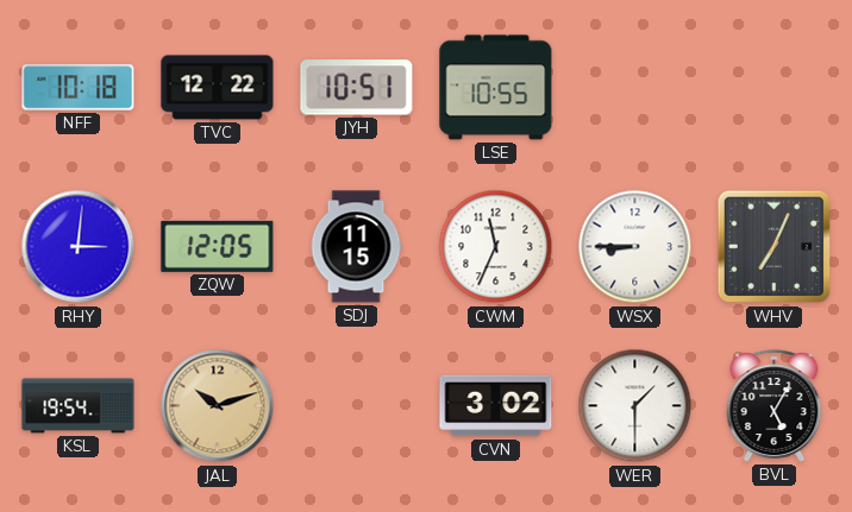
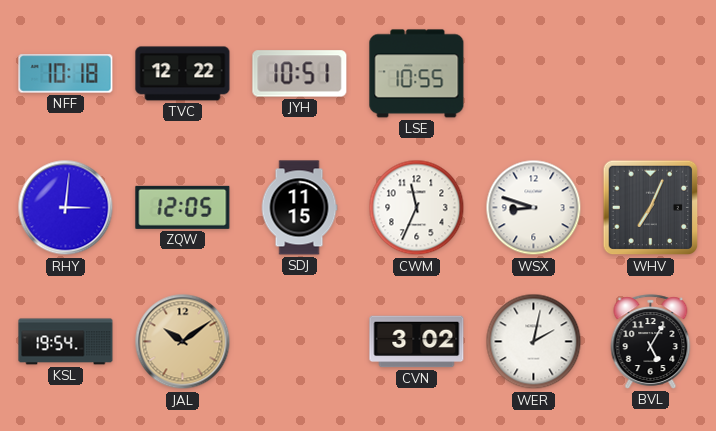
WSX: 8:45 -> 8:48 (534, 208)
JAL: 10:12 -> 10:09 (183, 342)
WER: 1:30 -> 2:02 (534, 342)
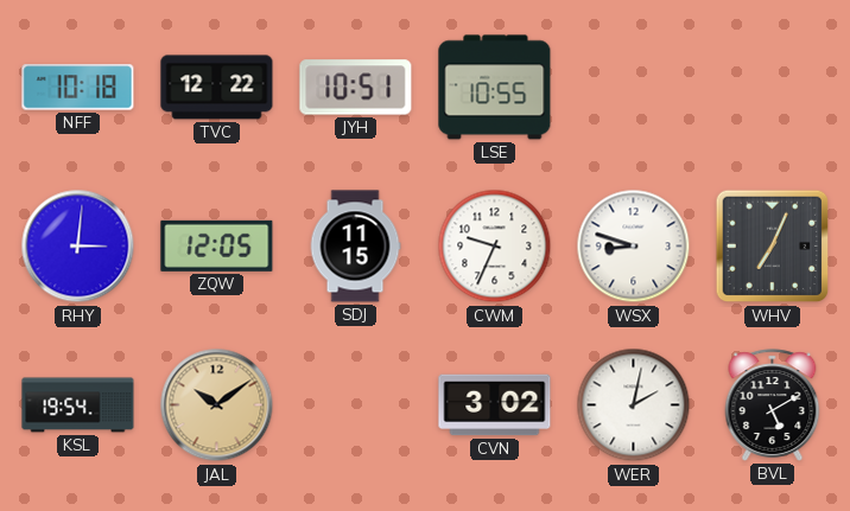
CWM: 11:34 -> 9:34 (495, 247)
BVL: 5:05 -> 5:10 (773, 405)
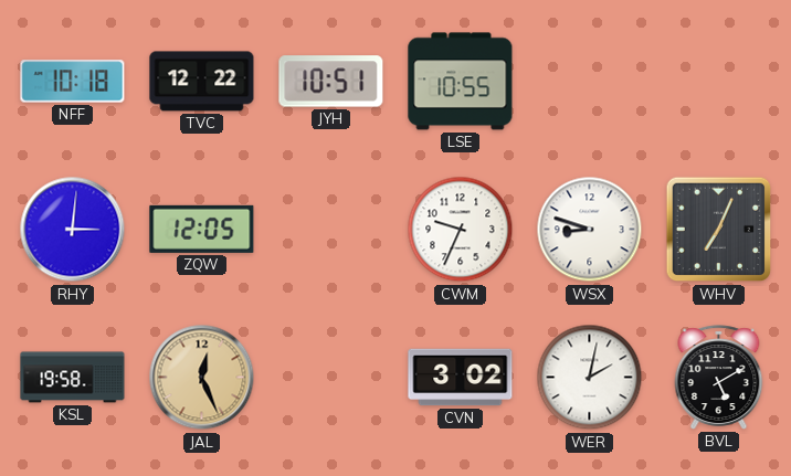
SDJ: 11:15 -> none (355, 247)
KSL: 19:54 -> 19:58 (73, 378)
JAL: 10:09 -> 12:26 (202, 378)
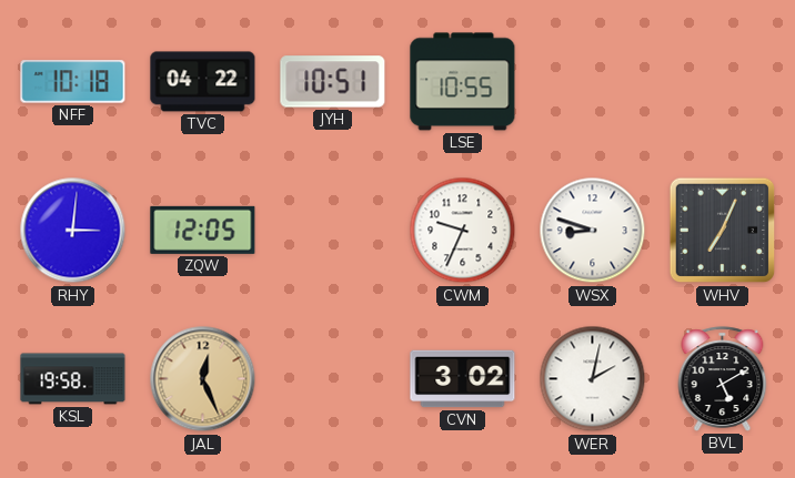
TVC: 12:22 -> 04:22 (203, 82)
